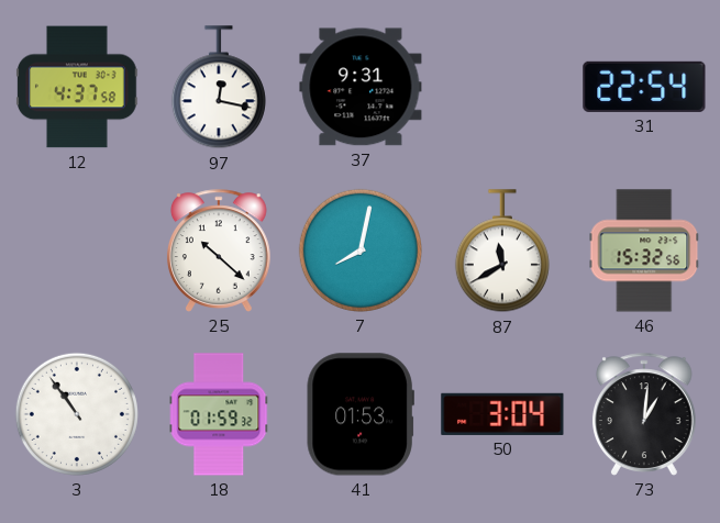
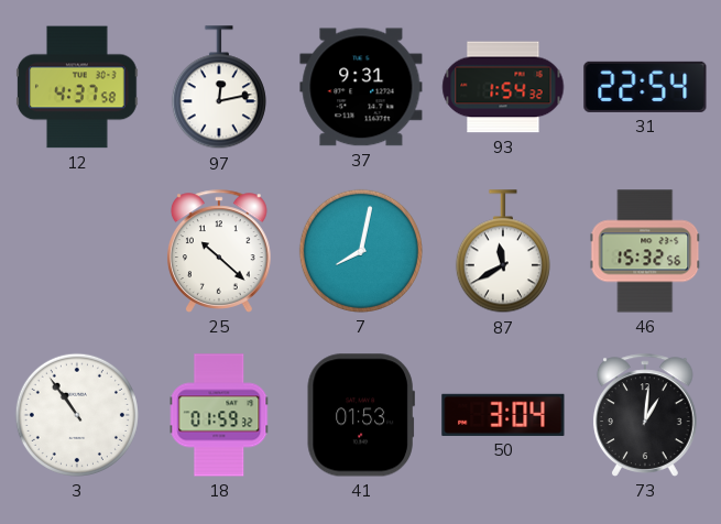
97: 12:17 -> 12:13 (219, 88)
93: none -> 1:54 (503, 87)
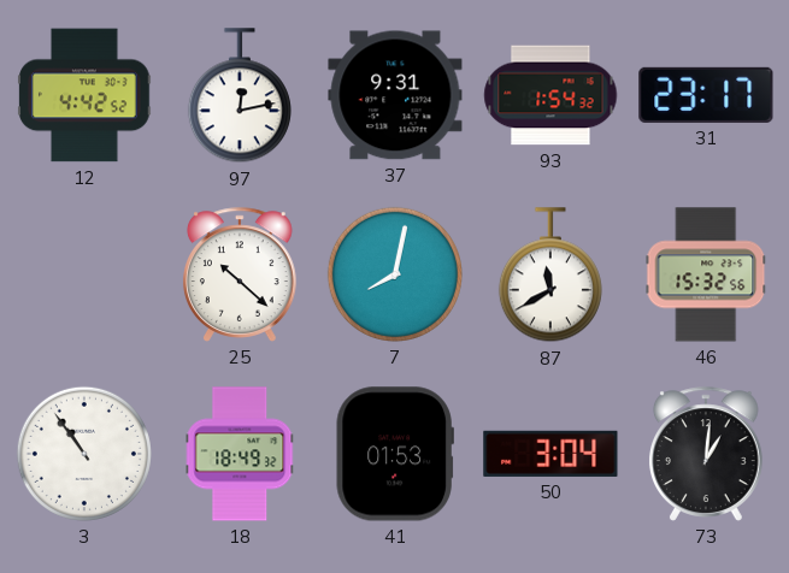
12: 4:37 -> 4:42 (84, 95)
31: 22:54 -> 23:17 (706, 95)
18: 01:59 -> 18:49 (240, 454)
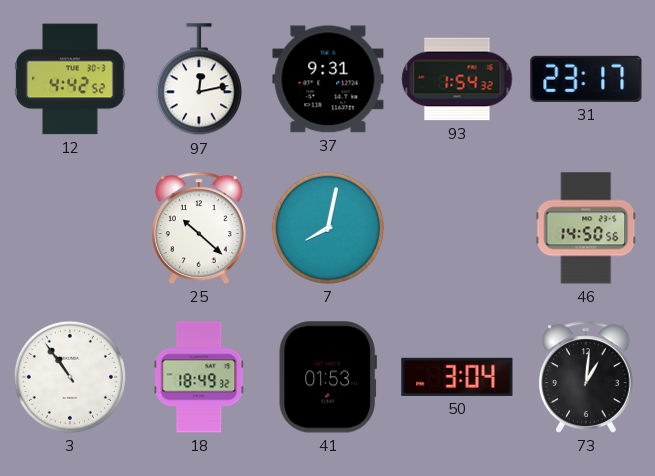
87: 11:40 -> none (550, 276)
46: 15:32 -> 14:50 (586, 228)
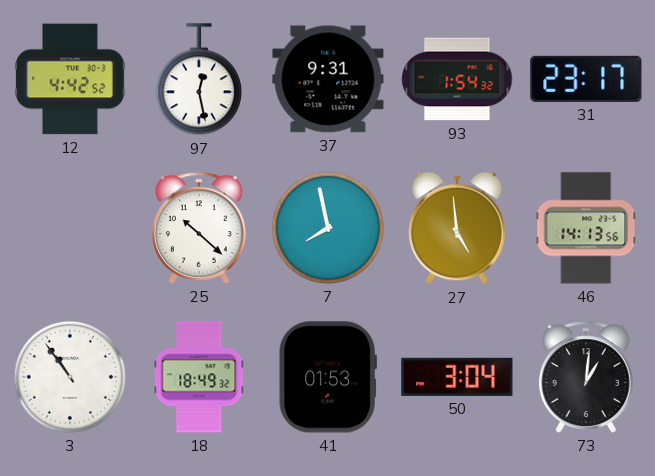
97: 12:13 -> 12:28 (199, 80)
7: 8:02 -> 7:58 (328, 228)
27: none -> 4:59 (457, 228)
46: 14:50 -> 14:13 (586, 228)
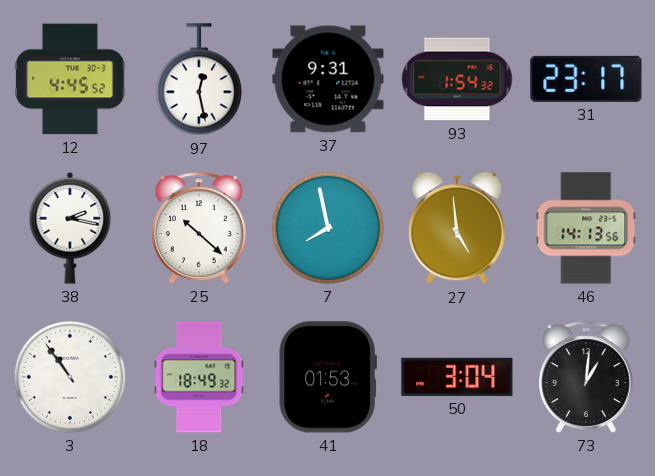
12: 4:42 -> 4:45 (70, 79)
38: none -> 2:17 (70, 228)
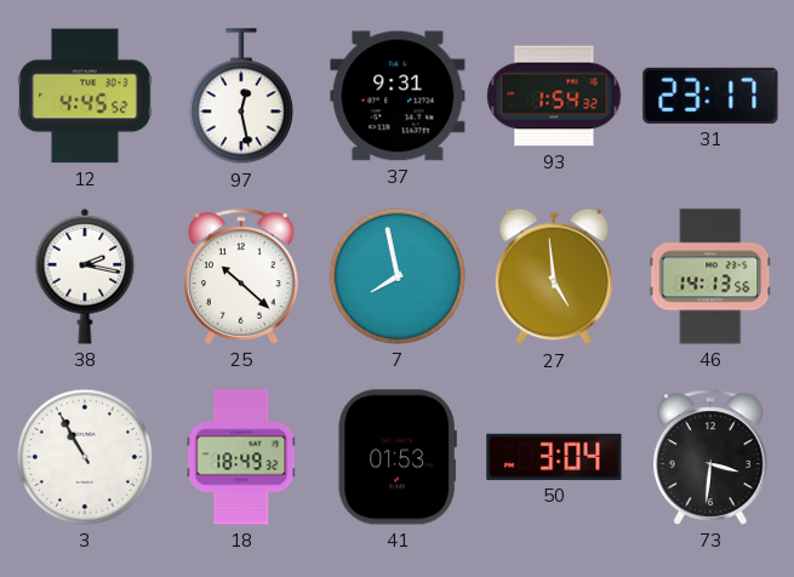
3: 10:54 -> 10:55 (85, 457)
73: 1:01 -> 3:31 (710, 457)
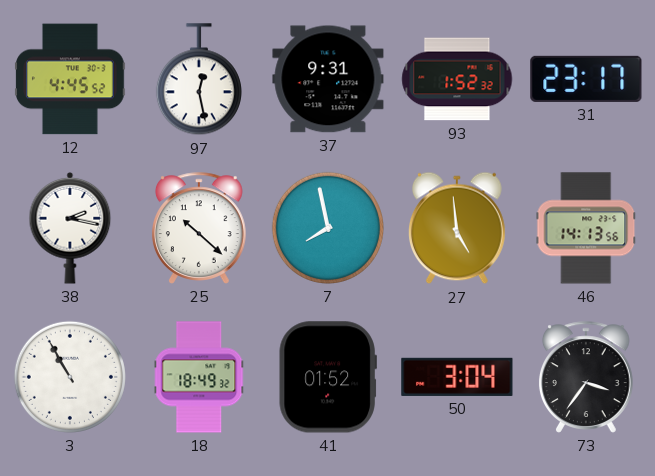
93: 1:54 -> 1:52 (457, 79)
41: 01:53 -> 01:52 (328, 377)
73: 3:31 -> 3:36 (586, 377)
